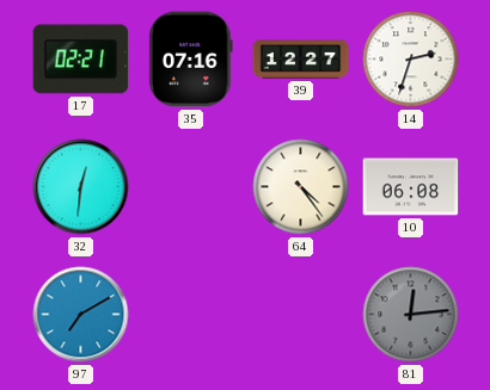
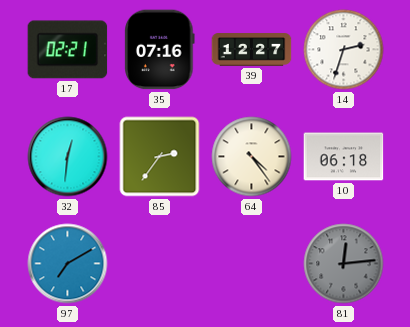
85: none -> 2:36 (160, 157)
10: 06:08 -> 06:18 (344, 157)
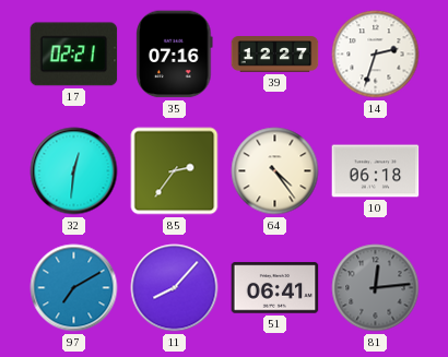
11: none -> 8:07 (175, 288)
51: none -> 06:41 (275, 288)
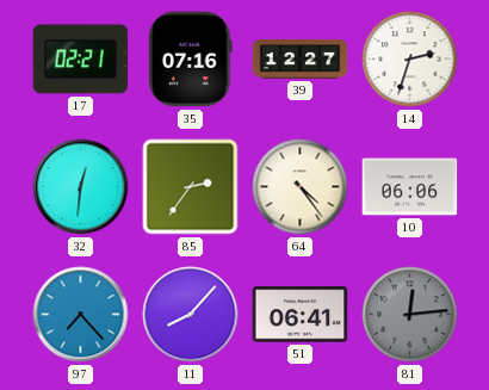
10: 06:18 -> 06:06 (410, 187)
97: 7:10 -> 7:23 (81, 315)
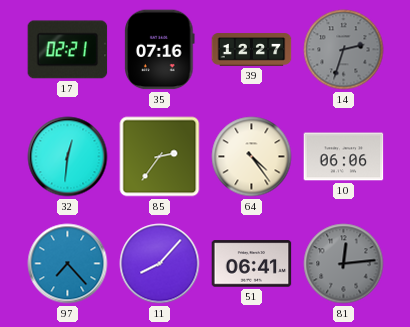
14 dial: white -> grey (344, 50)
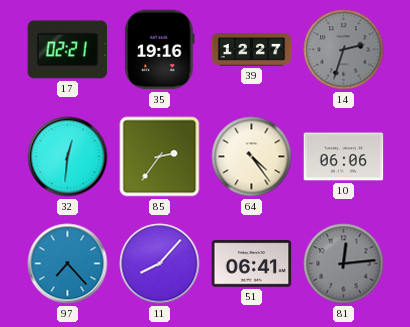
35: 07:16 -> 19:16 (160, 50)
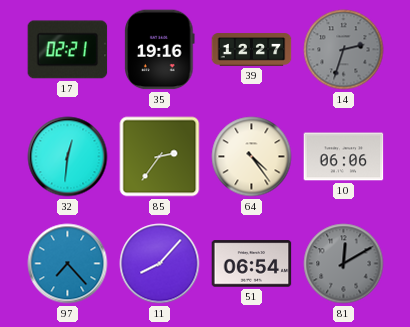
51: 06:41 -> 06:54 (252, 264)
81: 12:14 -> 12:10 (344, 264)
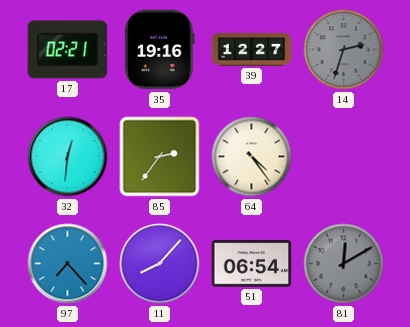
10: 06:06 -> none (344, 157)
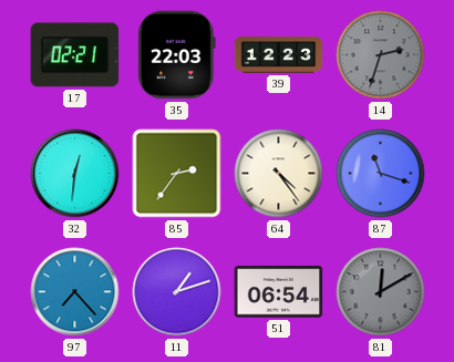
35: 19:16 -> 22:03 (177, 55)
39: 12:27 -> 12:23 (279, 55)
87: none -> 11:18 (381, 174)
11: 8:07 -> 1:12 (177, 292)
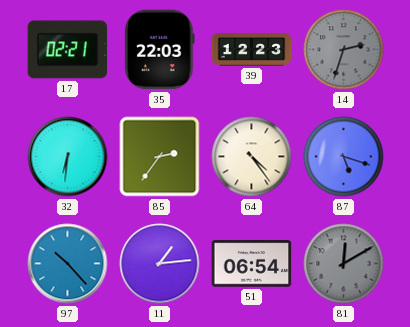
32: 12:31 -> 6:31 (68, 157)
87: 11:18 -> 5:18 (344, 157)
97: 7:23 -> 10:23 (68, 264)
11: 1:12 -> 1:14 (160, 264)
